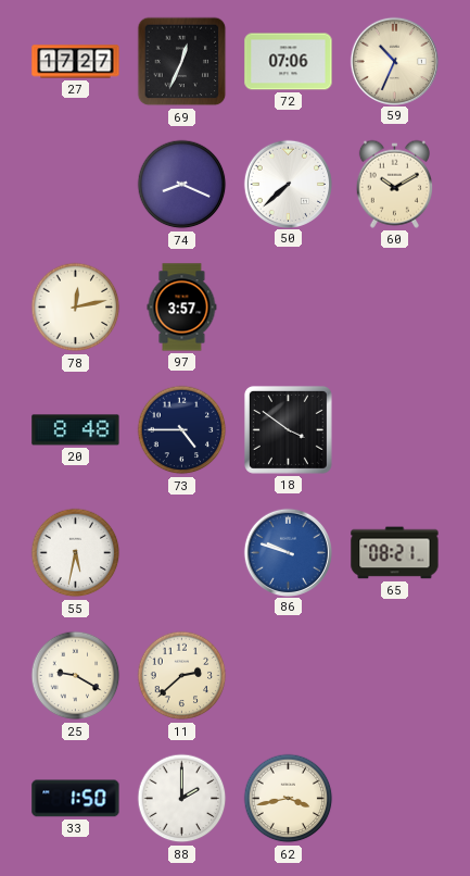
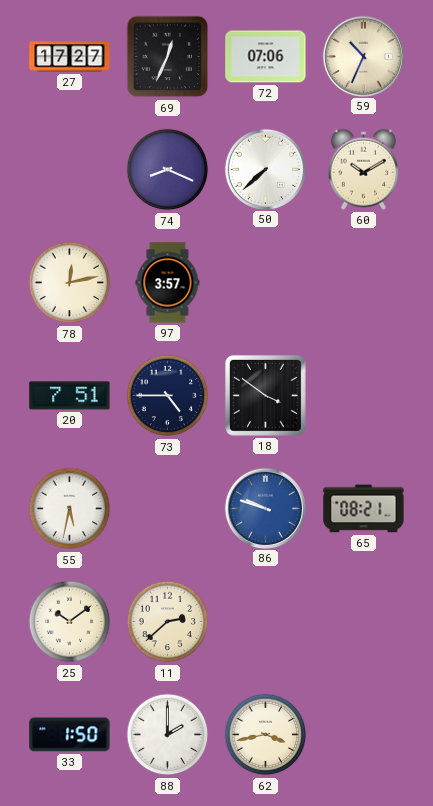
20: 8:48 -> 7:51 (70, 396)
25: 9:20 -> 10:09 (70, 622)
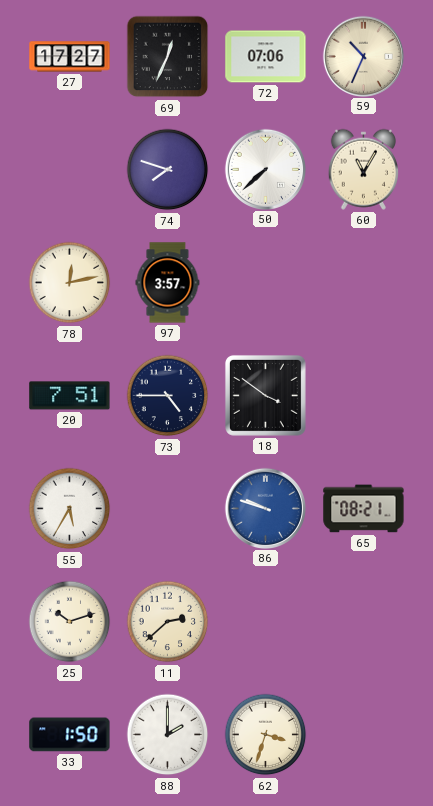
74: 8:19 -> 7:48 (168, 170)
60: 10:10 -> 11:05 (363, 169)
55: 5:32 -> 5:35 (70, 509)
25: 10:09 -> 10:12 (70, 622)
62: 3:43 -> 3:33 (266, 735)
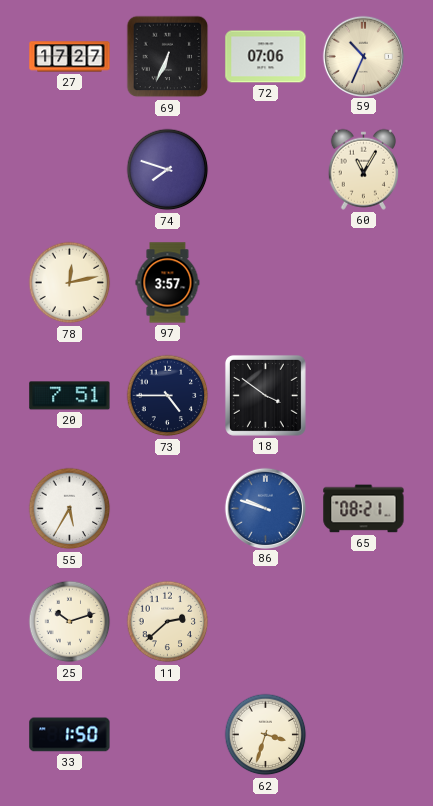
69: 12:34 -> 6:34 (168, 57)
50: 7:38 -> none (265, 169)
88: 2:00 -> none (168, 735)
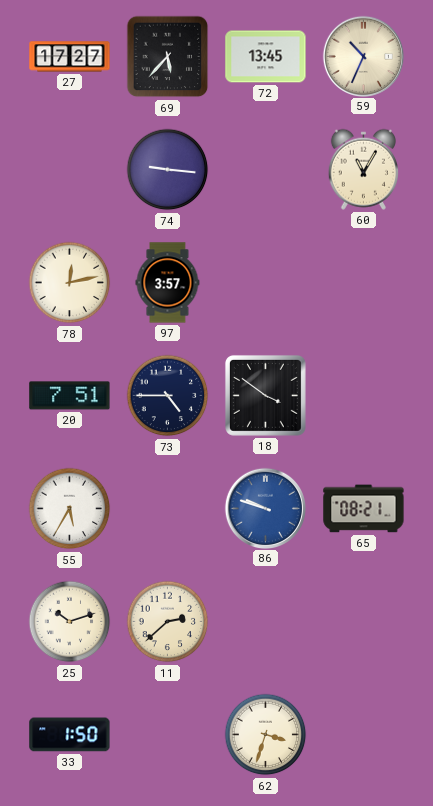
69: 6:34 -> 5:37 (168, 57)
72: 07:06 -> 13:45 (266, 57)
74: 7:48 -> 9:16 (168, 170)
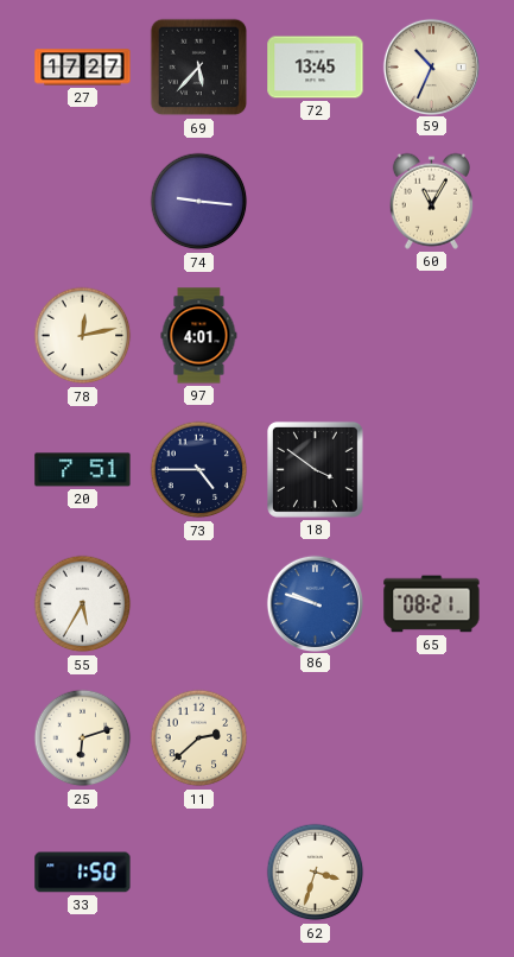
97: 3:57 -> 4:01 (199, 336)
25: 10:12 -> 6:12 (83, 739)
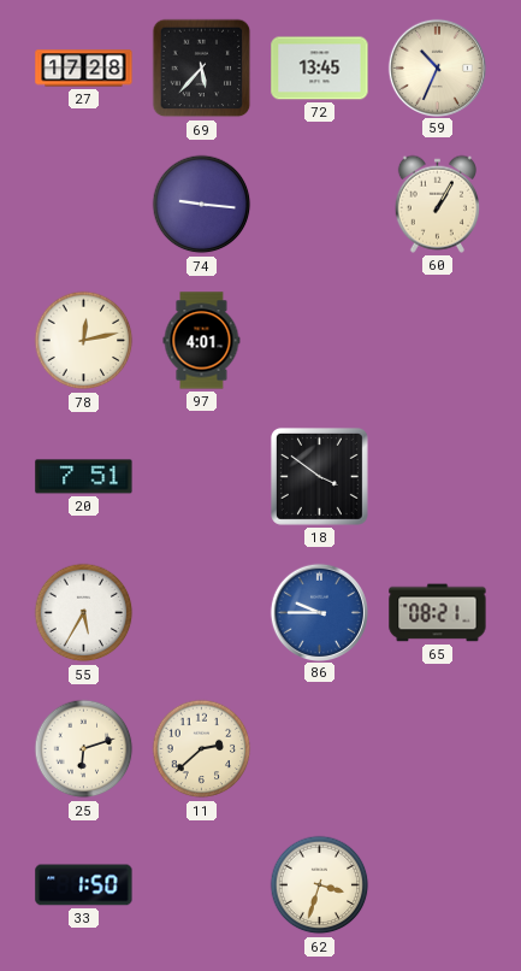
27: 17:27 -> 17:28 (84, 69)
60: 11:05 -> 1:05 (437, 204)
73: 4:45 -> none (199, 470)
86: 9:48 -> 9:45 (319, 612)
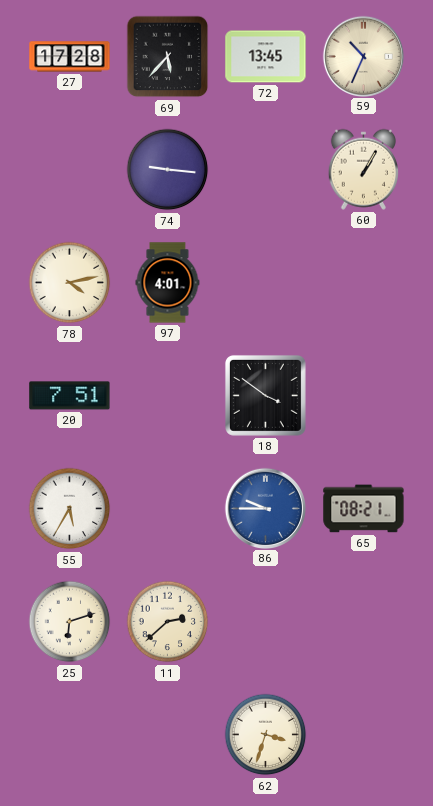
78: 12:13 -> 4:13 (70, 283)
33: 1:50 -> none (84, 885)
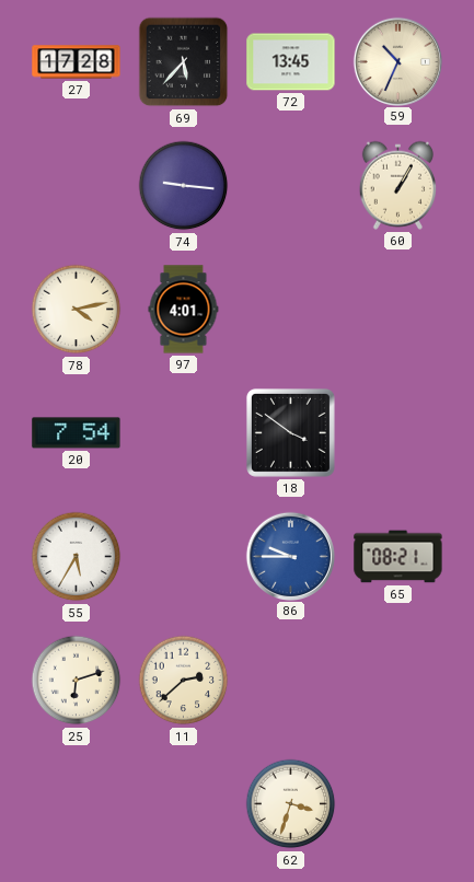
20: 7:51 -> 7:54 (77, 433)
